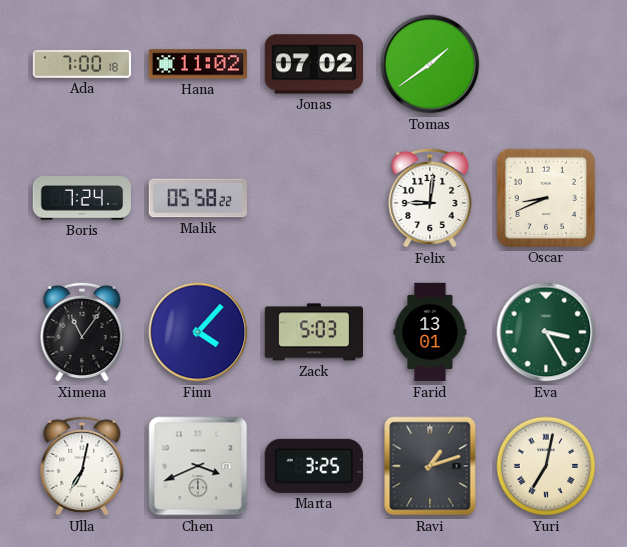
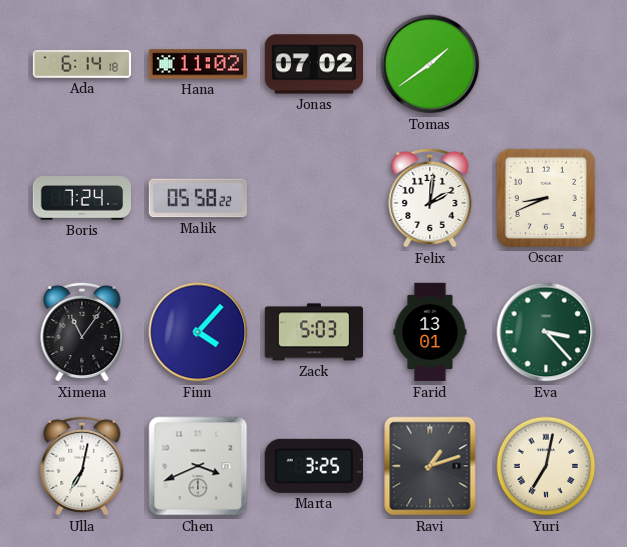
Ada: 7:00 -> 6:14 (82, 64)
Felix: 9:01 -> 2:01 (430, 198)
Eva: 3:25 -> 3:23 (546, 332)
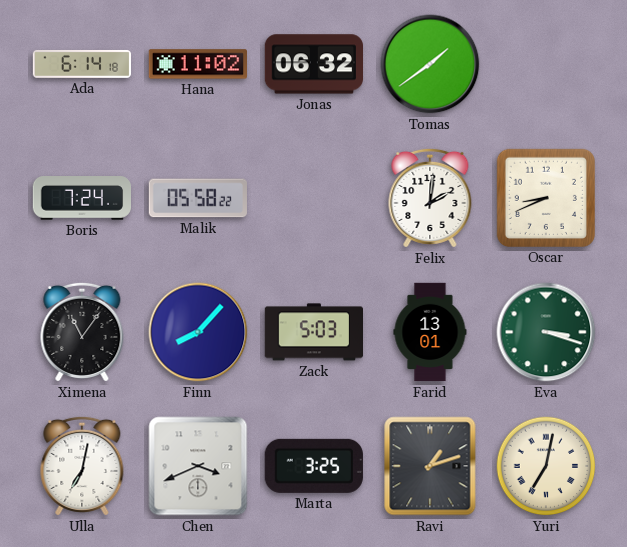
Jonas: 07:02 -> 06:32 (313, 64)
Finn: 4:07 -> 8:07 (198, 332)
Eva: 3:23 -> 3:18 (546, 332)
